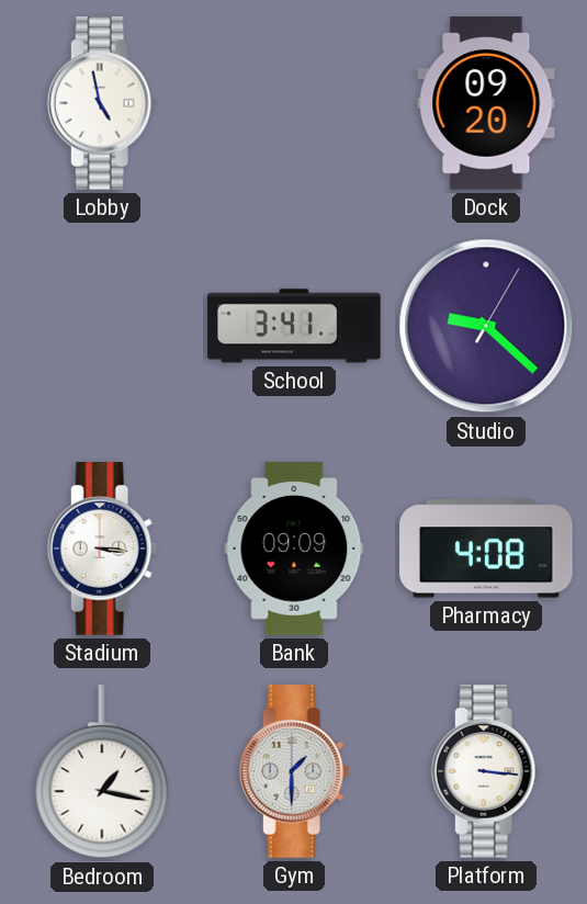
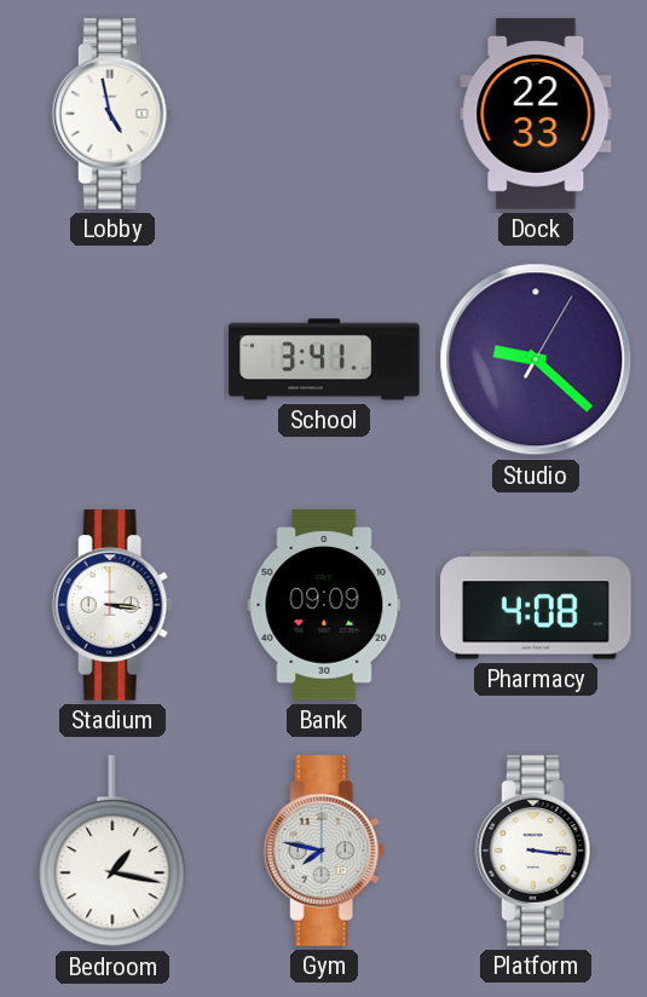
Dock: 09:20 -> 22:33 (536, 114)
Gym: 1:30 -> 7:47 (324, 851)
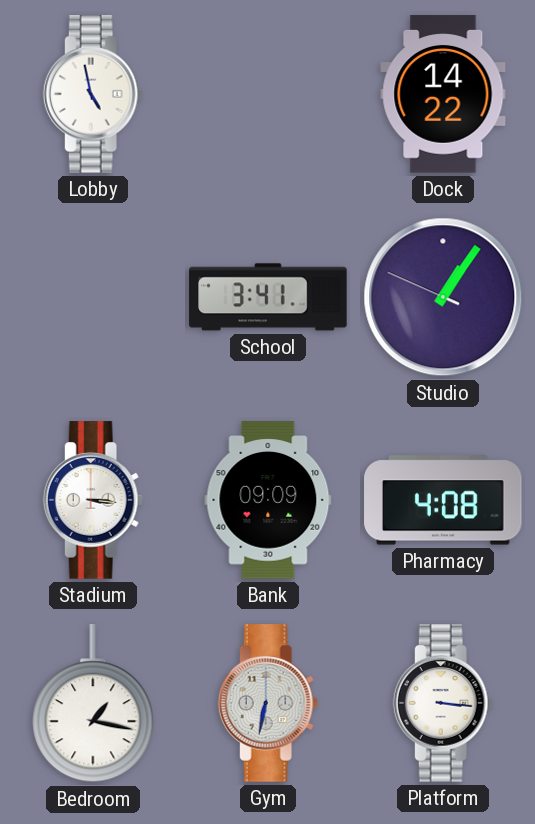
Dock: 22:33 -> 14:22 (443, 94)
Studio: 9:22 -> 1:05 (443, 297)
Gym: 7:47 -> 6:32 (268, 703)
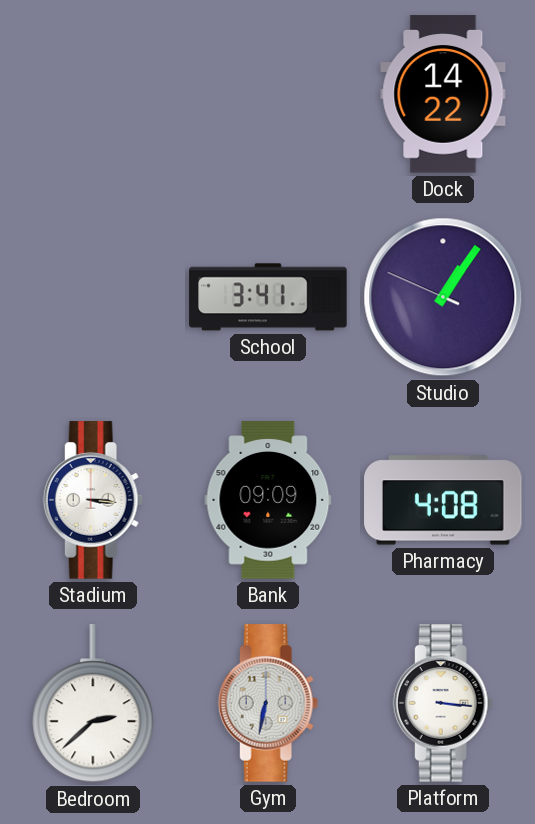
Lobby: 4:58 -> none (93, 94)
Bedroom: 1:17 -> 2:38 (93, 704)
